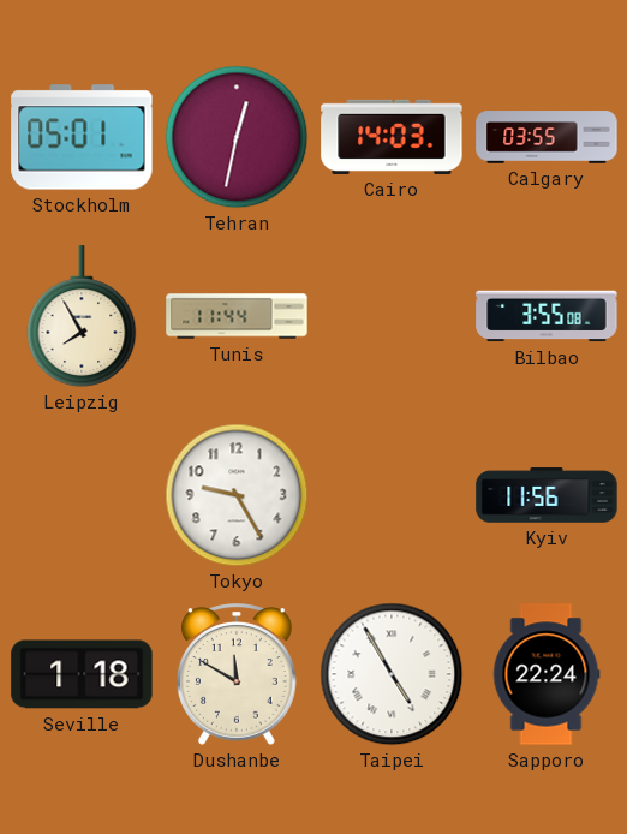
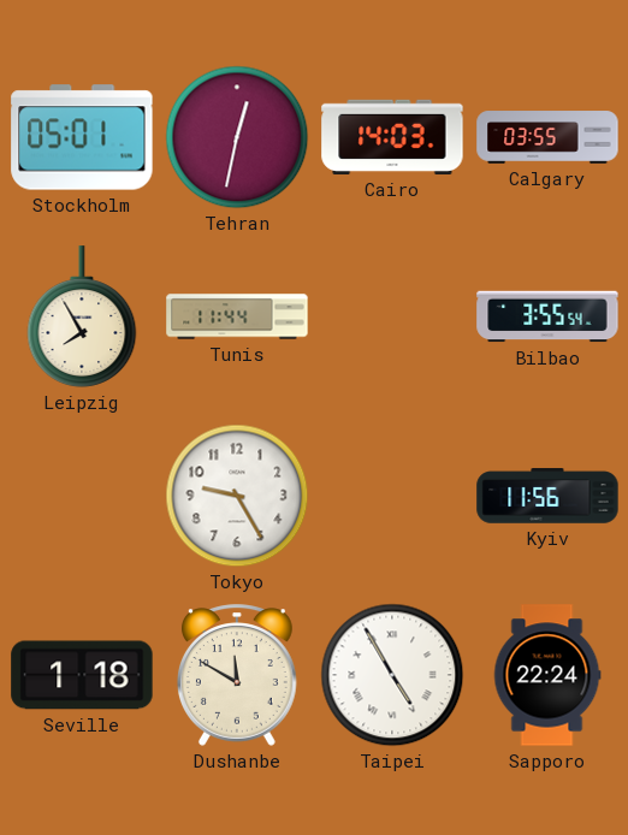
Bilbao: 3:55:08 -> 3:55:54 (547, 316)
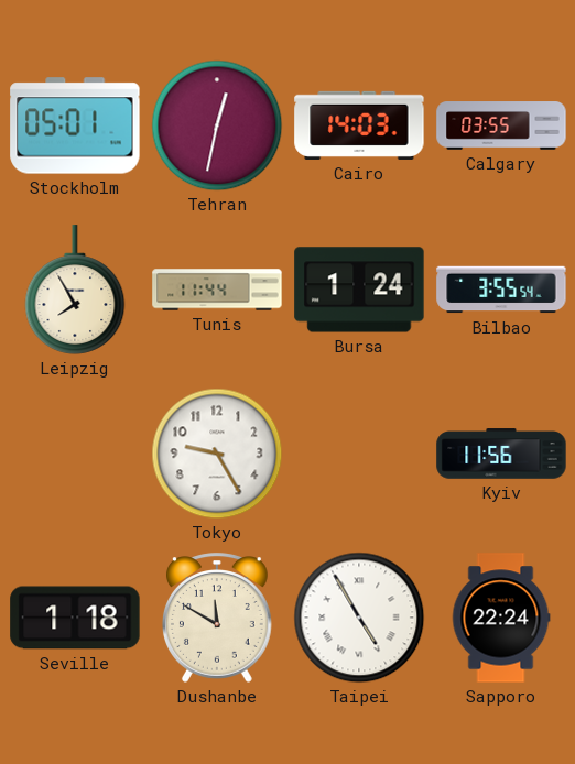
Bursa: none -> 1:24 (359, 290)
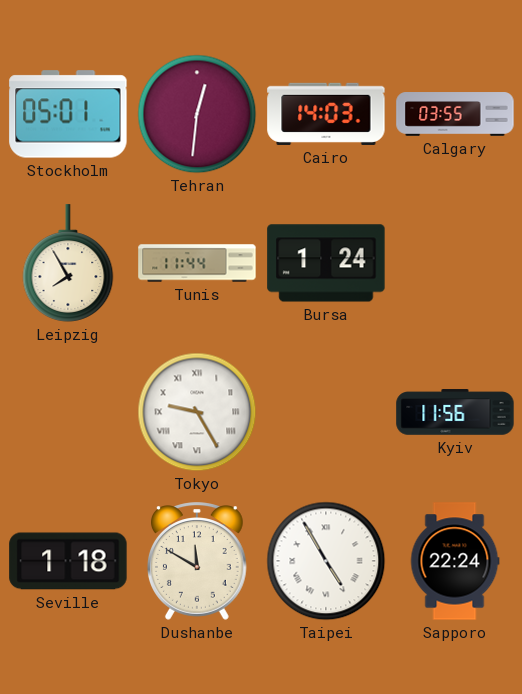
Tehran: 12:32 -> 12:31 (197, 114)
Bilbao: 3:55 -> none (501, 290)
Tokyo numerals: Arabic -> Roman (197, 412)
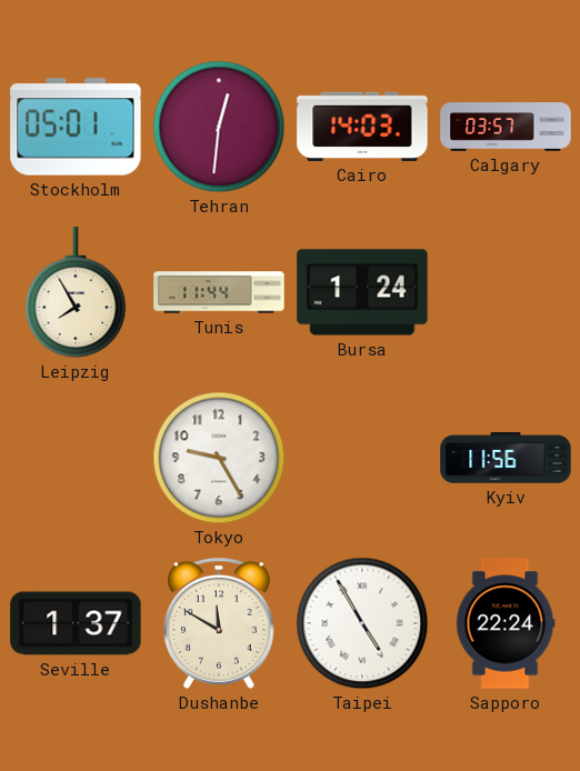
Calgary: 03:55 -> 03:57 (506, 127)
Tokyo numerals: Roman -> Arabic (219, 458)
Seville: 1:18 -> 1:37 (76, 623)
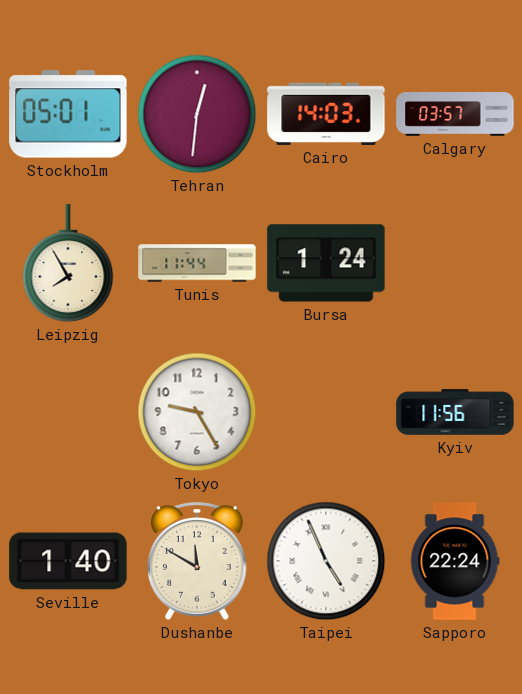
Seville: 1:37 -> 1:40 (68, 561)
Taipei: 4:55 -> 4:56 (326, 561)
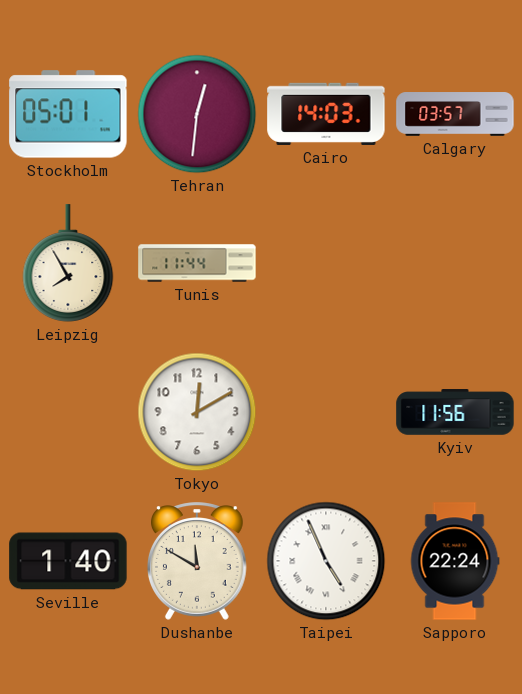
Bursa: 1:24 -> none (326, 263)
Tokyo: 9:25 -> 12:10 (197, 412)
